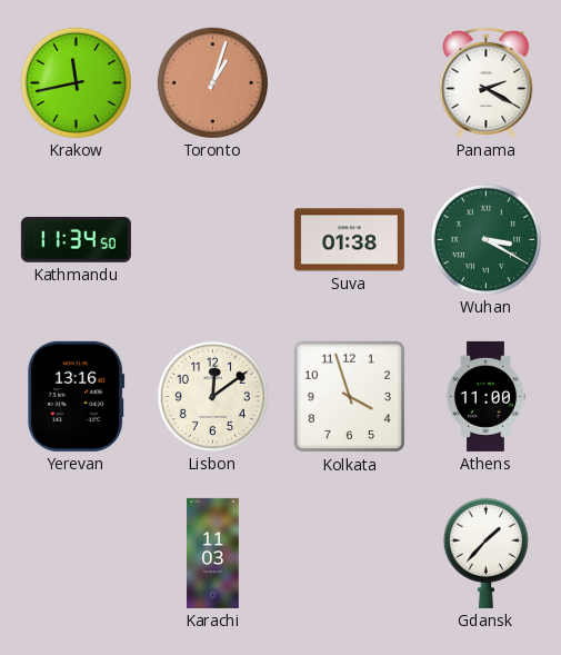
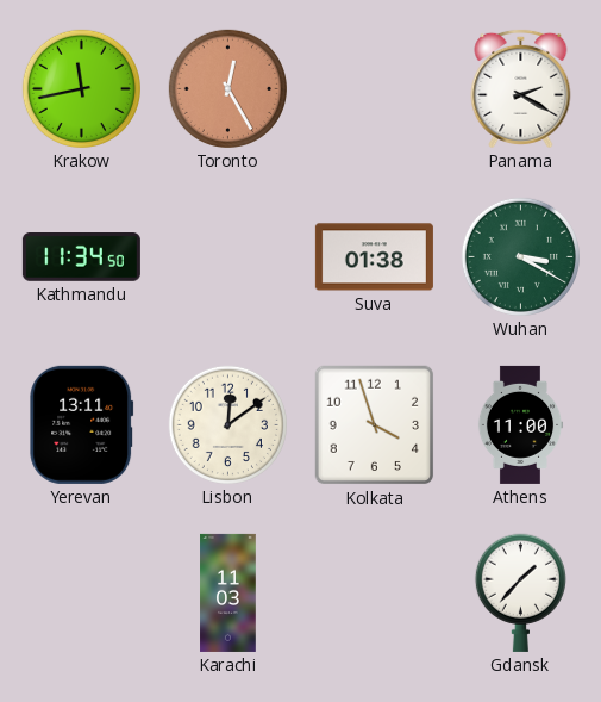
Toronto: 1:03 -> 12:25 (227, 88)
Yerevan: 13:16 -> 13:11 (82, 424)
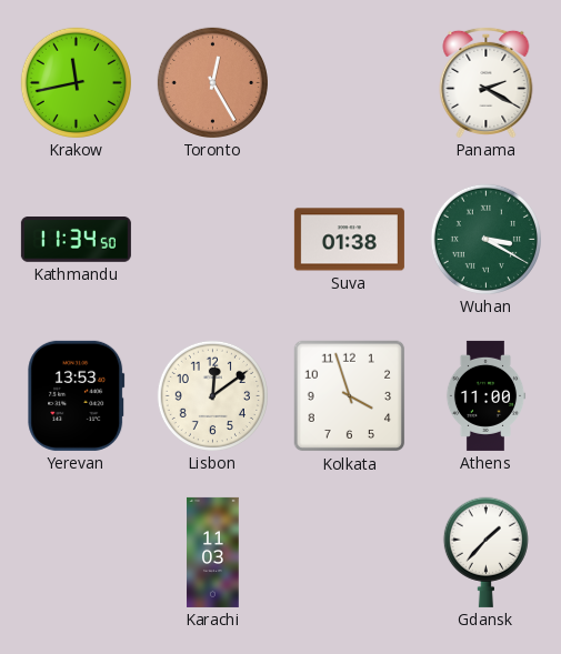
Yerevan: 13:11 -> 13:53 (77, 395)
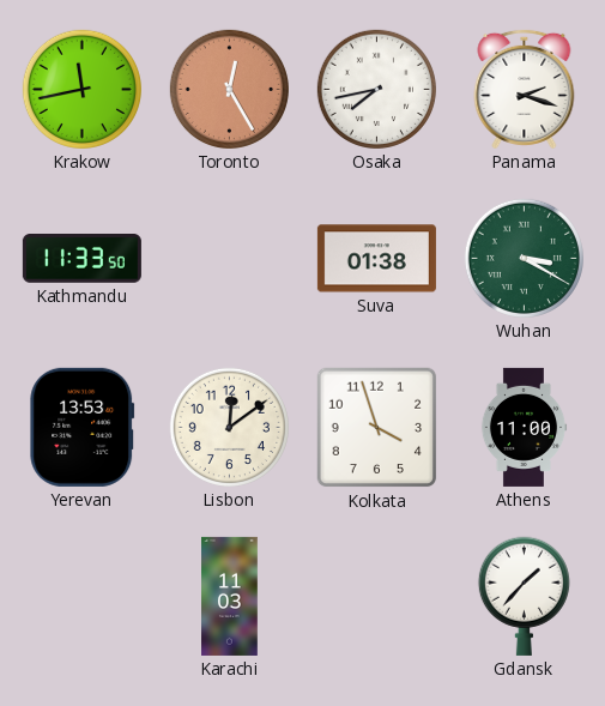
Osaka: none -> 7:43 (376, 89)
Panama: 2:20 -> 2:18 (525, 89)
Kathmandu: 11:34 -> 11:33 (81, 259)
